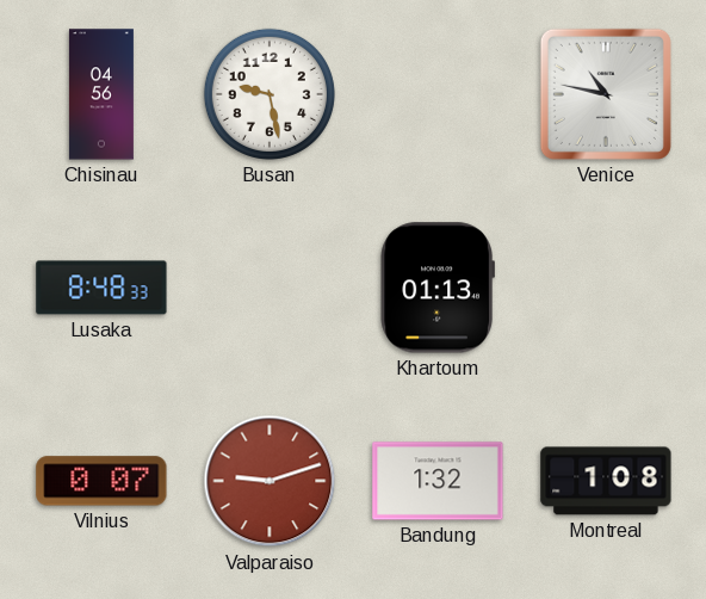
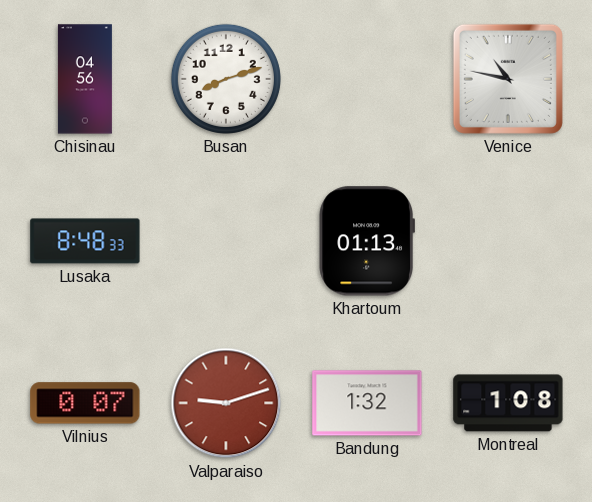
Busan: 9:28 -> 8:12 (226, 79)
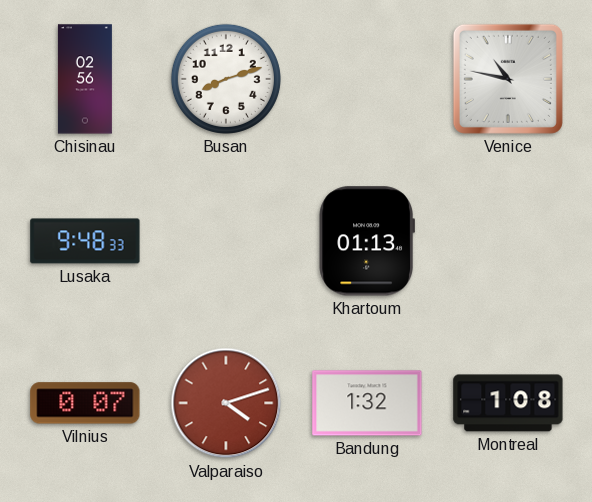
Chisinau: 04:56 -> 02:56 (85, 79)
Lusaka: 8:48 -> 9:48 (85, 241)
Valparaiso: 9:12 -> 4:12 (226, 403)
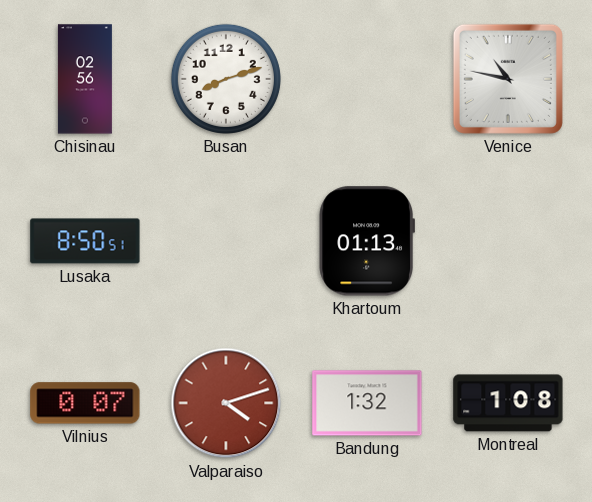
Lusaka: 9:48 -> 8:50 (85, 241)
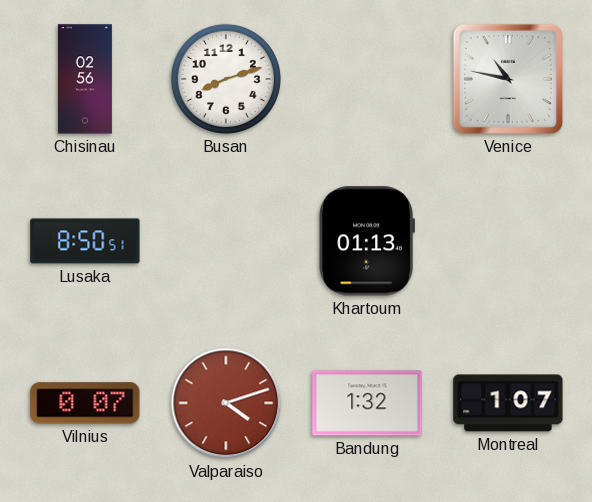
Montreal: 1:08 -> 1:07 (508, 403)
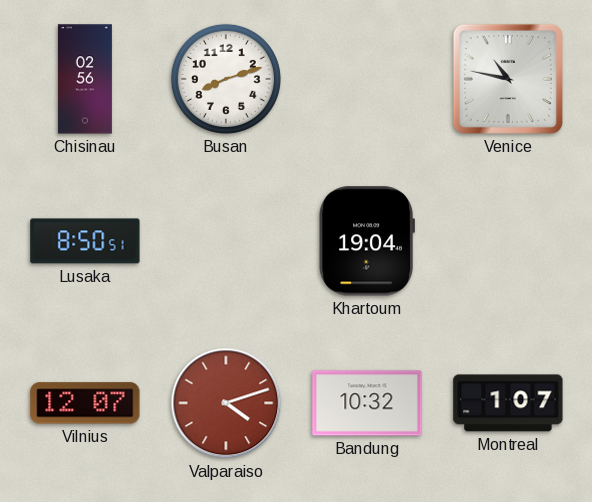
Khartoum: 01:13 -> 19:04 (366, 241)
Vilnius: 0:07 -> 12:07 (85, 403)
Bandung: 1:32 -> 10:32 (367, 403)
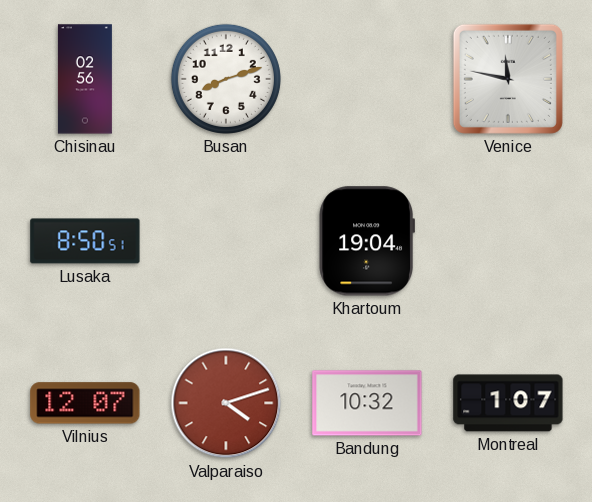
Venice: 10:47 -> 11:47 (508, 79)
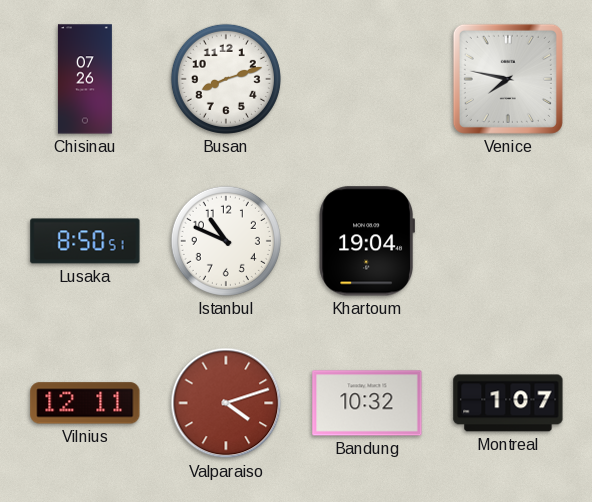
Chisinau: 02:56 -> 07:26 (85, 79)
Venice: 11:47 -> 7:47 (508, 79)
Istanbul: none -> 10:49 (226, 241)
Vilnius: 12:07 -> 12:11 (85, 403)
